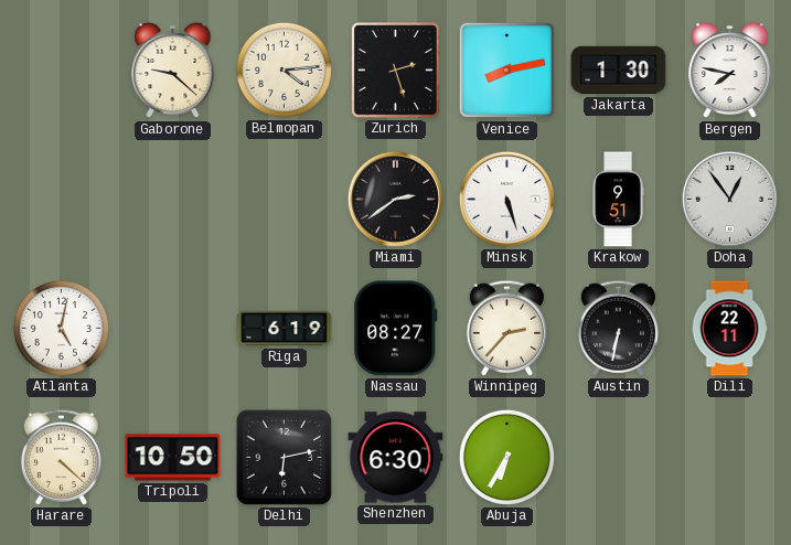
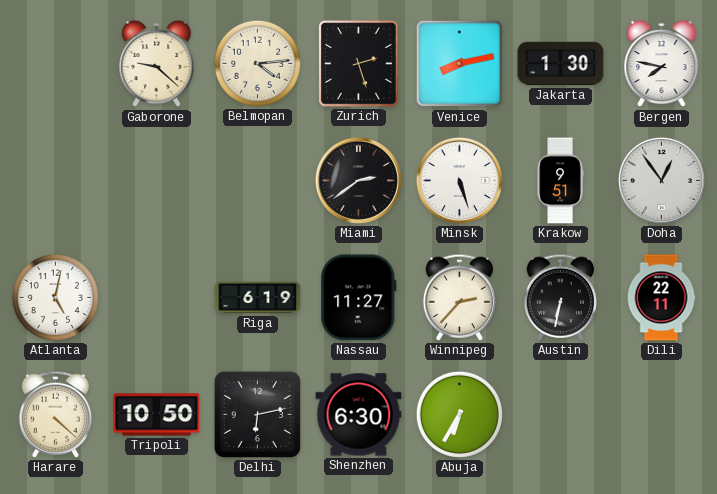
Nassau: 08:27 -> 11:27 (359, 298)
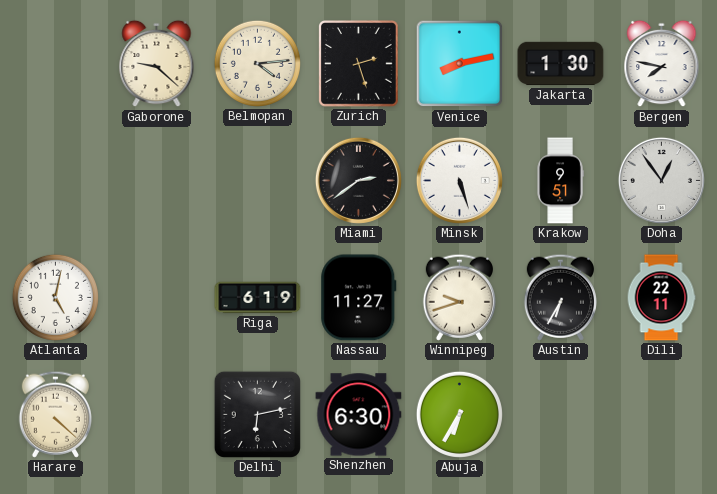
Winnipeg: 2:37 -> 9:42 (459, 297)
Austin: 6:32 -> 6:35 (560, 297)
Tripoli: 10:50 -> none (157, 415)
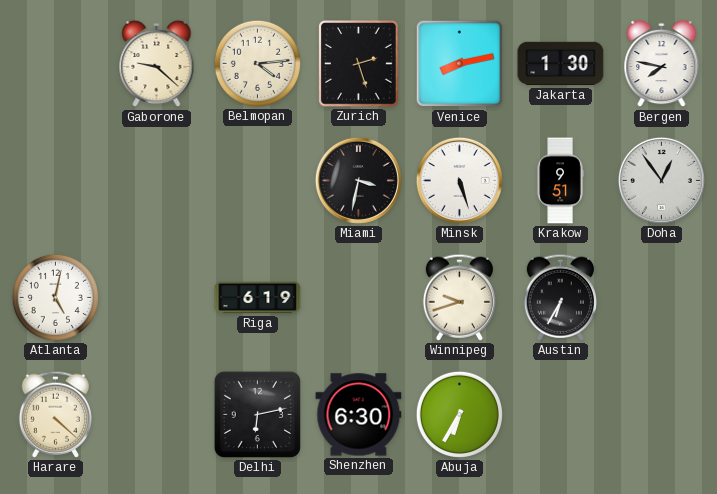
Miami: 2:39 -> 3:32 (358, 180)
Nassau: 11:27 -> none (359, 298)
Dili: 22:11 -> none (661, 298)
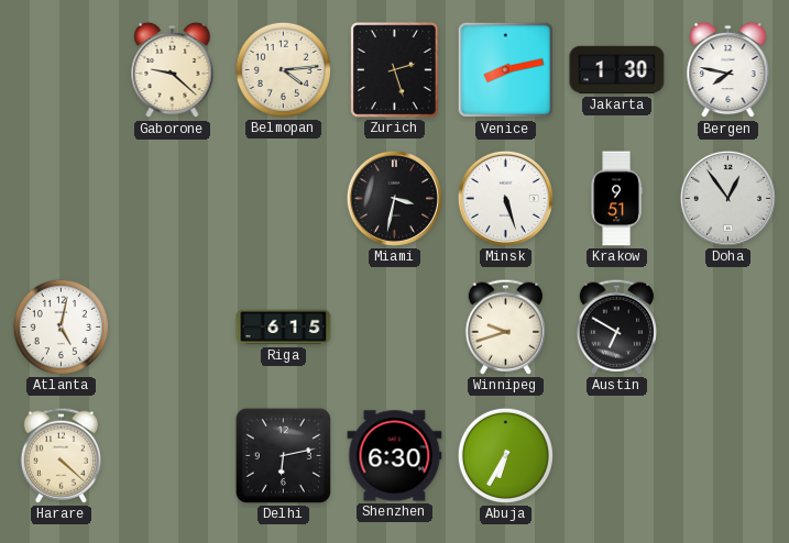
Riga: 6:19 -> 6:15 (284, 328)
Austin: 6:35 -> 6:50 (616, 326)
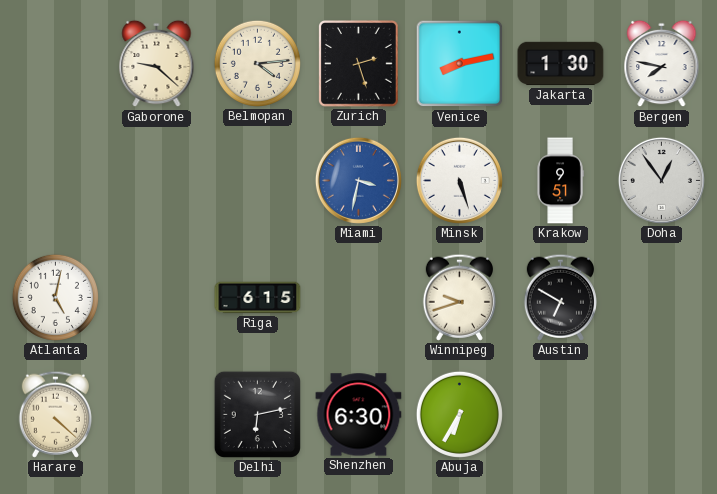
Miami dial: black -> blue (358, 180)
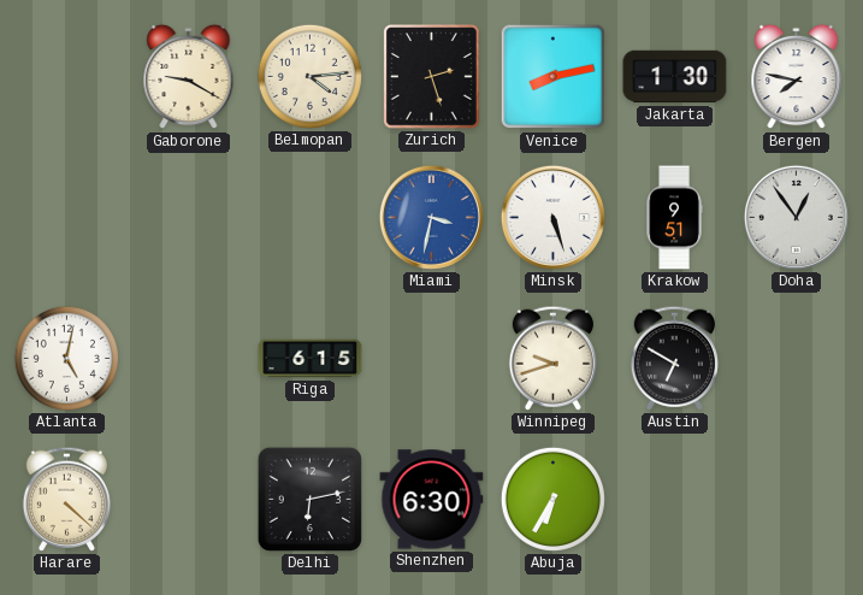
Gaborone: 9:22 -> 9:20 (189, 77)
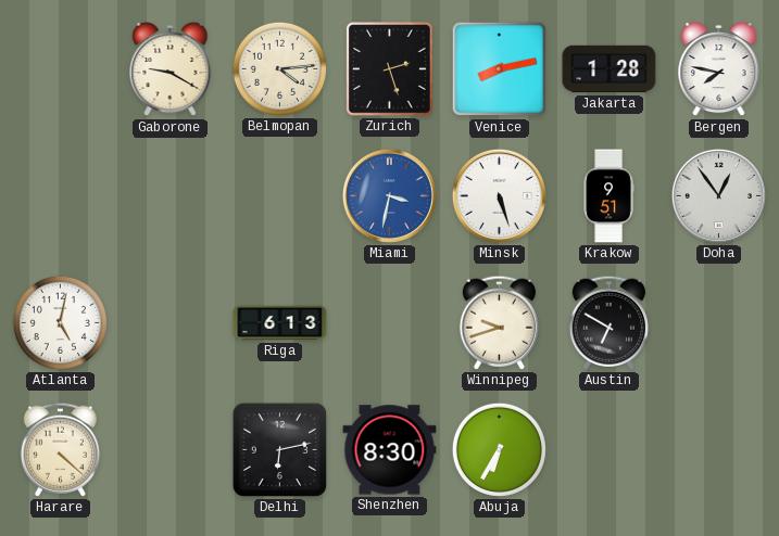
Jakarta: 1:30 -> 1:28 (610, 69)
Riga: 6:15 -> 6:13 (280, 323)
Shenzhen: 6:30 -> 8:30 (390, 450)
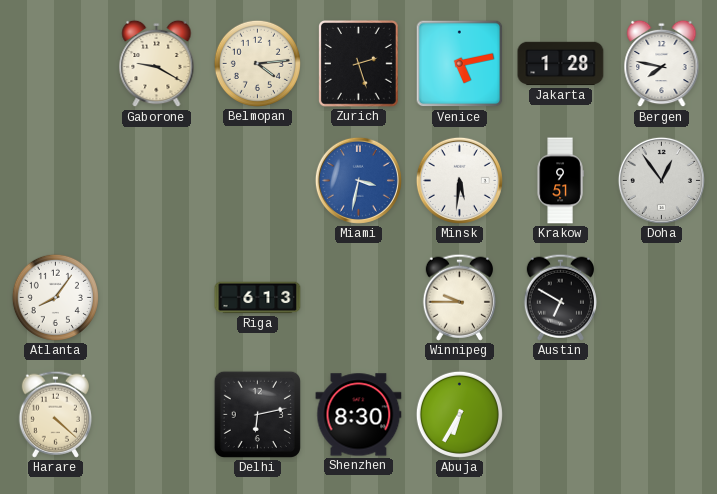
Venice: 8:13 -> 5:13 (460, 64)
Minsk: 5:27 -> 5:31 (459, 180)
Atlanta: 5:02 -> 8:06 (55, 297)
Winnipeg: 9:42 -> 9:45 (459, 297)
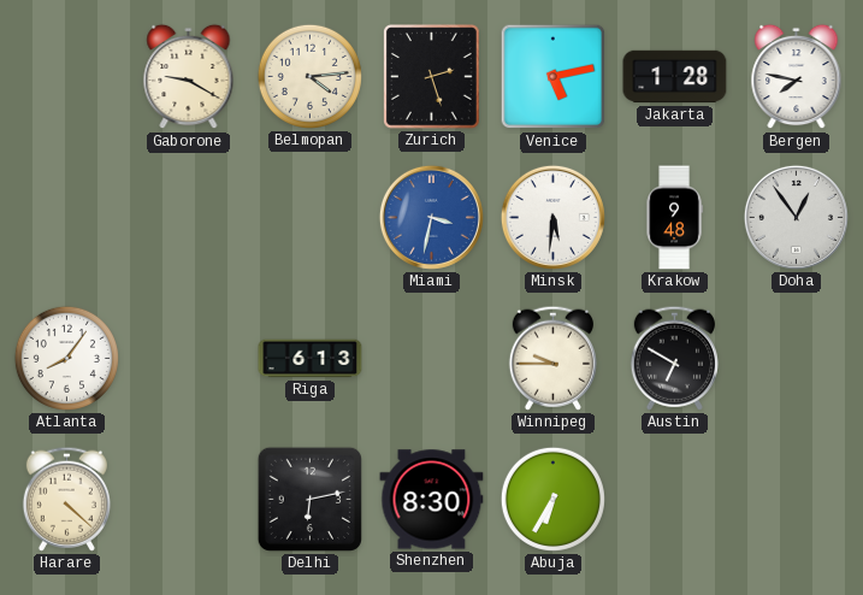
Krakow: 9:51 -> 9:48 (674, 218)
